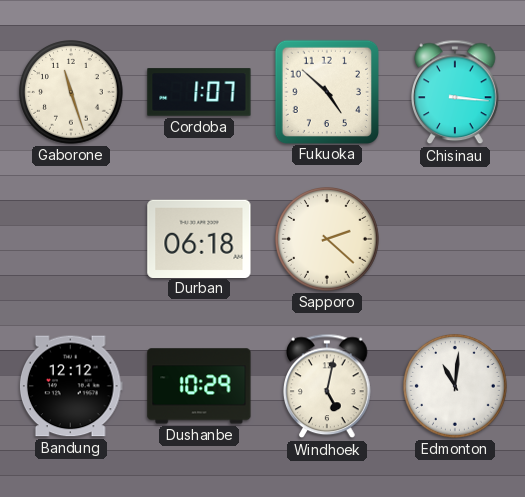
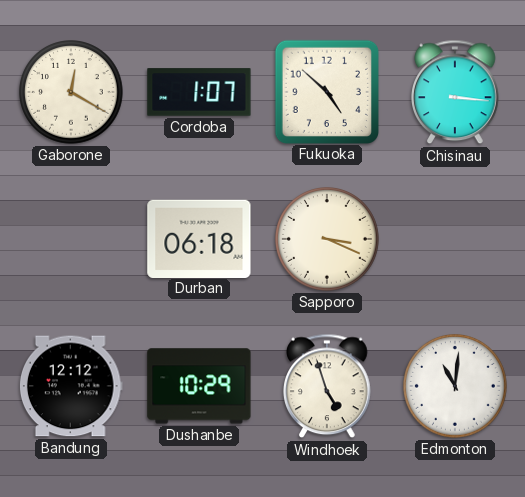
Gaborone: 11:27 -> 12:20 (72, 93)
Sapporo: 2:22 -> 3:19 (328, 240)
Windhoek: 5:02 -> 4:57 (328, 386)
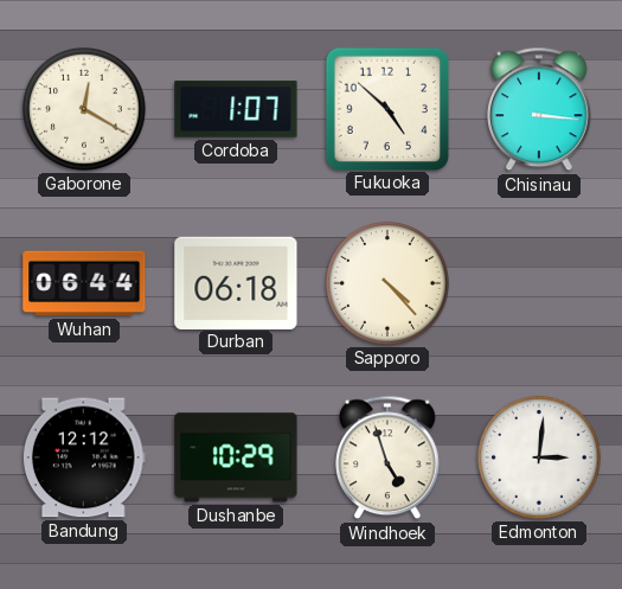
Wuhan: none -> 06:44 (84, 283)
Sapporo: 3:19 -> 4:23 (389, 284)
Edmonton: 11:01 -> 3:01 (540, 459)
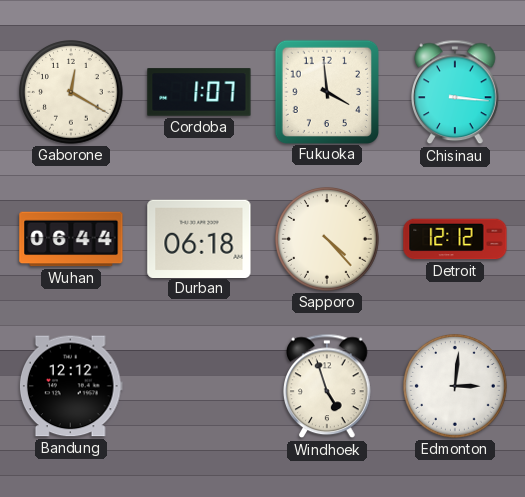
Fukuoka: 4:52 -> 3:59 (326, 91)
Detroit: none -> 12:12 (455, 239)
Dushanbe: 10:29 -> none (236, 457)
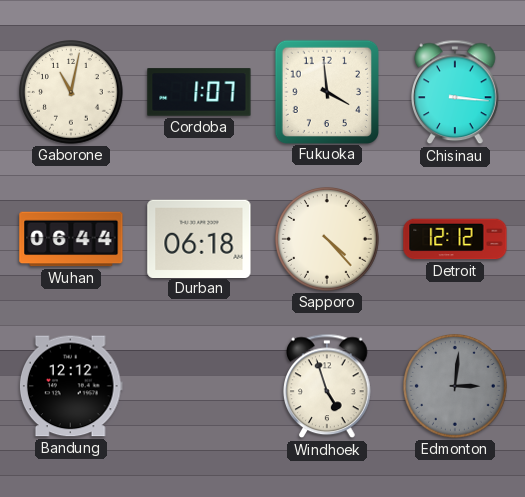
Gaborone: 12:20 -> 11:02 (72, 93)
Edmonton dial: white -> grey (456, 387)
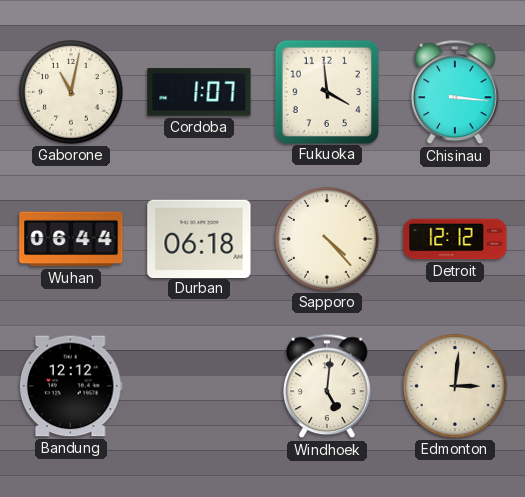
Windhoek: 4:57 -> 5:01 (328, 386)
Edmonton dial: grey -> cream (456, 387)
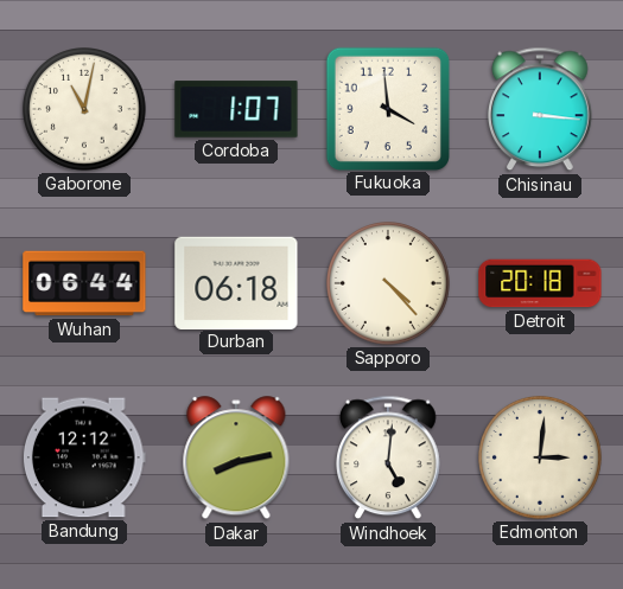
Detroit: 12:12 -> 20:18 (540, 283)
Dakar: none -> 8:13 (236, 459)
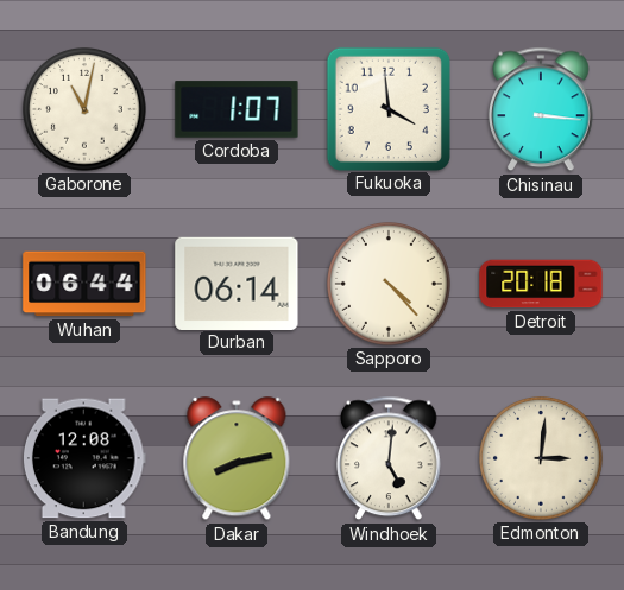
Durban: 06:18 -> 06:14 (237, 283)
Bandung: 12:12 -> 12:08 (84, 458)
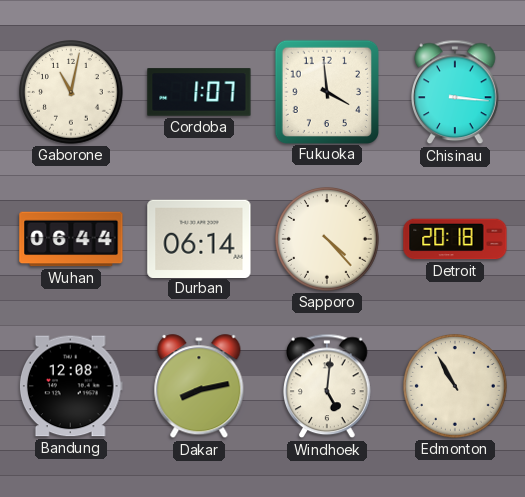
Edmonton: 3:01 -> 10:55 (456, 387)
